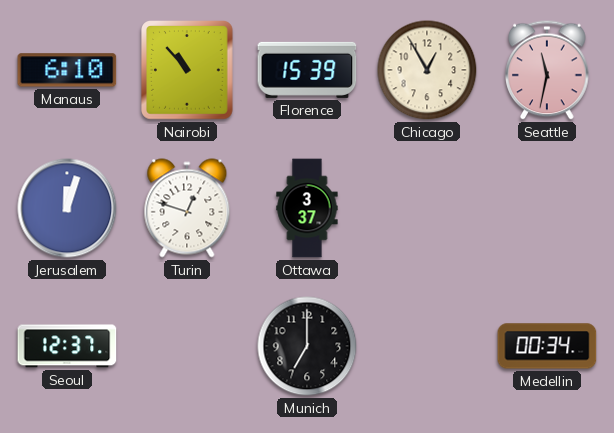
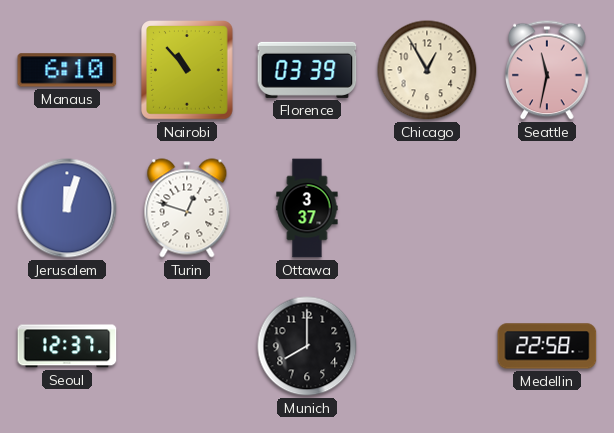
Florence: 15:39 -> 03:39 (307, 70)
Munich: 7:00 -> 8:00 (307, 346)
Medellin: 00:34 -> 22:58 (547, 346)
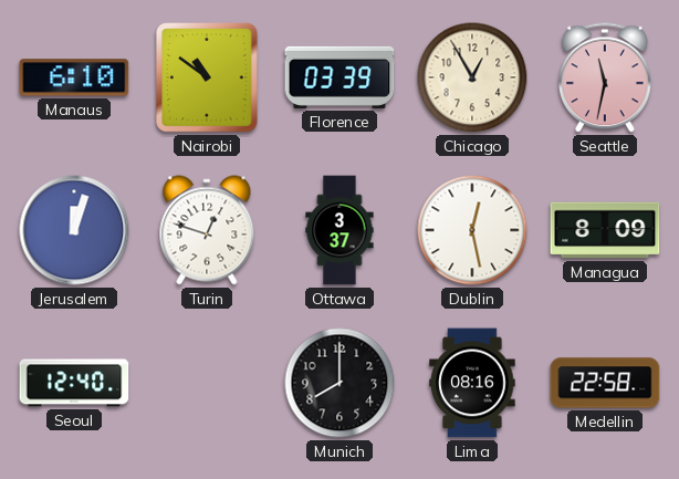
Nairobi: 10:53 -> 10:51 (208, 79)
Dublin: none -> 12:28 (472, 230)
Managua: none -> 8:09 (605, 230)
Seoul: 12:37 -> 12:40 (74, 383)
Lima: none -> 08:16 (472, 383)
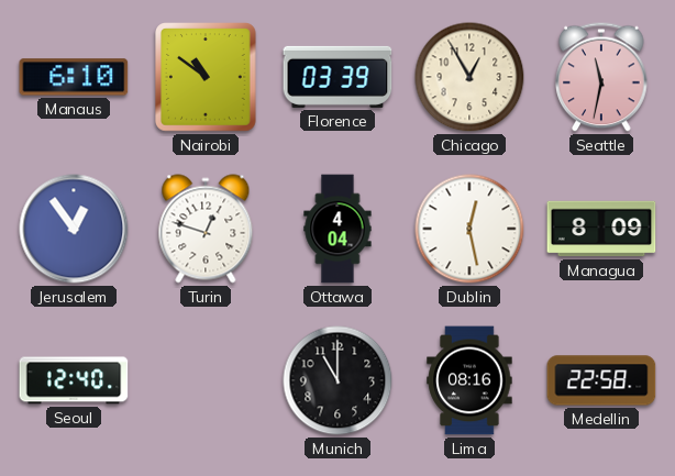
Jerusalem: 12:03 -> 12:54 (74, 229)
Ottawa: 3:37 -> 4:04 (337, 229)
Munich: 8:00 -> 11:00 (337, 380)
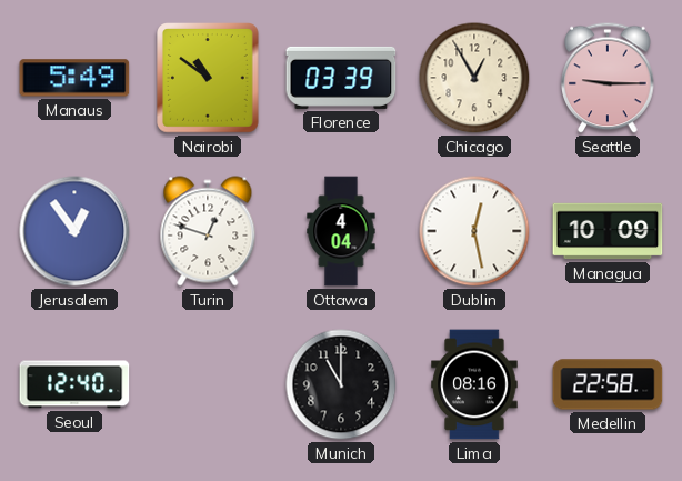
Manaus: 6:10 -> 5:49 (74, 78)
Seattle: 11:32 -> 9:15 (608, 78)
Managua: 8:09 -> 10:09 (608, 231)
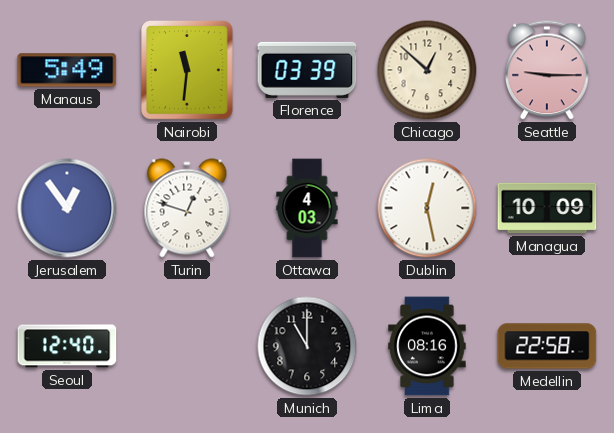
Nairobi: 10:51 -> 11:31 (188, 71)
Chicago: 12:55 -> 12:52 (427, 70)
Ottawa: 4:04 -> 4:03 (307, 208)
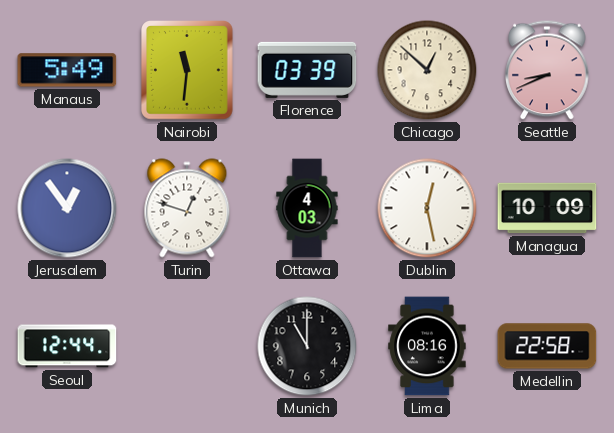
Seattle: 9:15 -> 8:41 (547, 70)
Seoul: 12:40 -> 12:44 (67, 346)
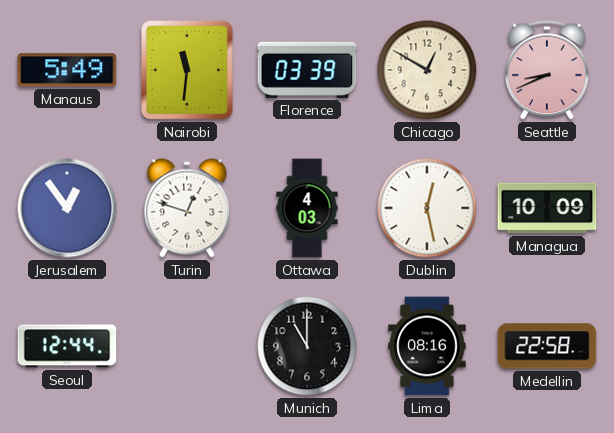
Chicago: 12:52 -> 12:50 (427, 70)
